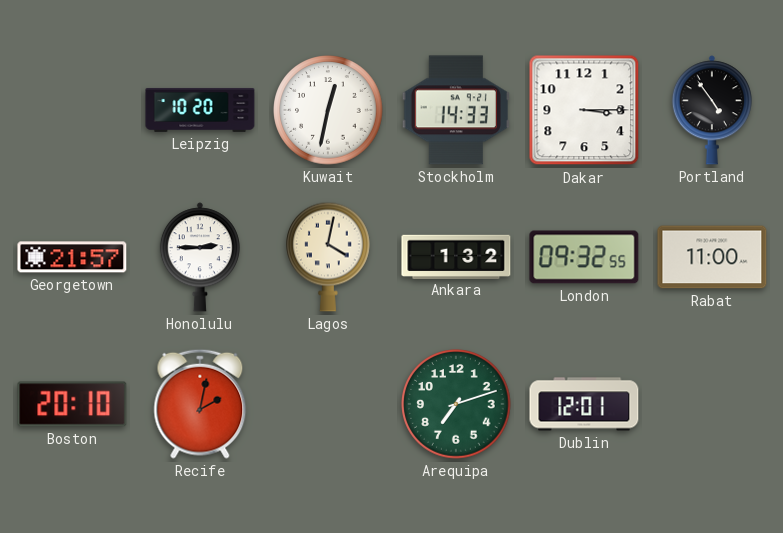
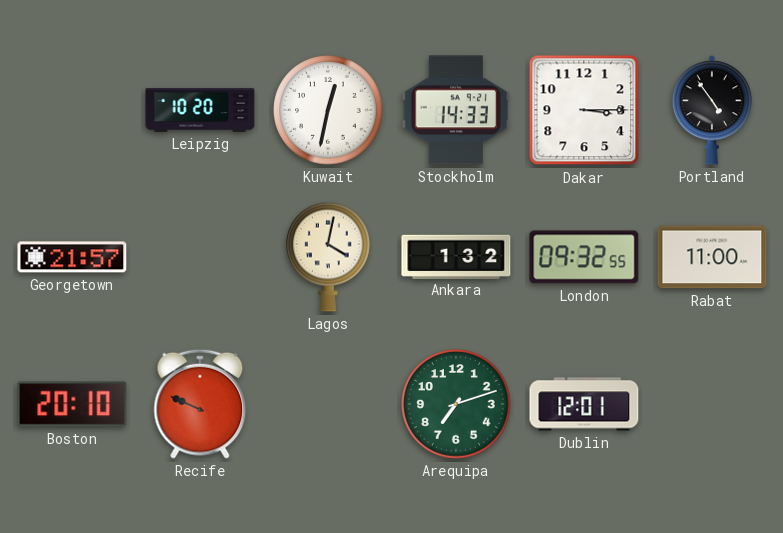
Honolulu: 2:45 -> none (200, 257)
Recife: 2:02 -> 9:49 (200, 404)
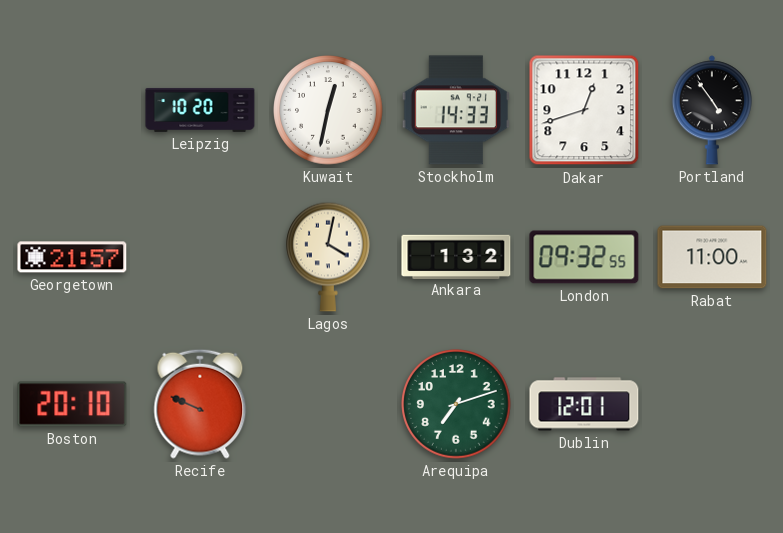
Dakar: 3:15 -> 12:42 (584, 110)
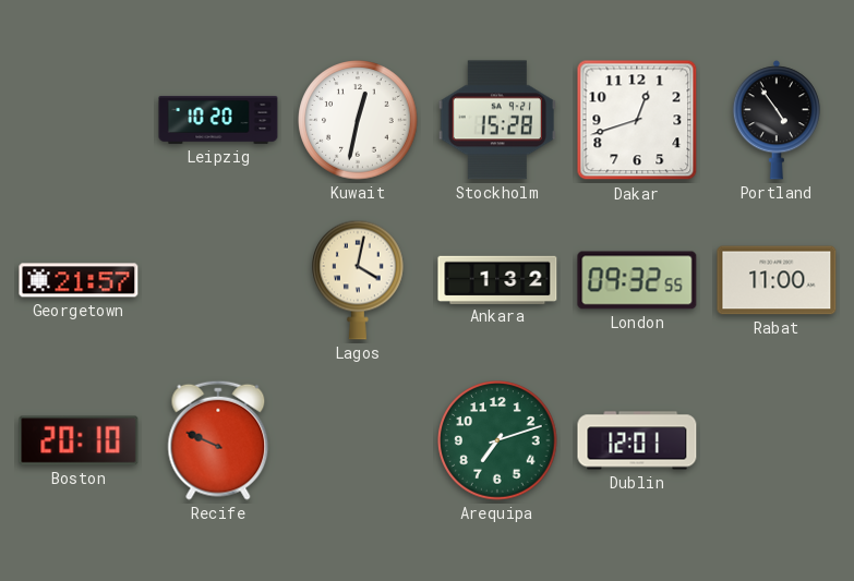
Stockholm: 14:33 -> 15:28 (497, 120)
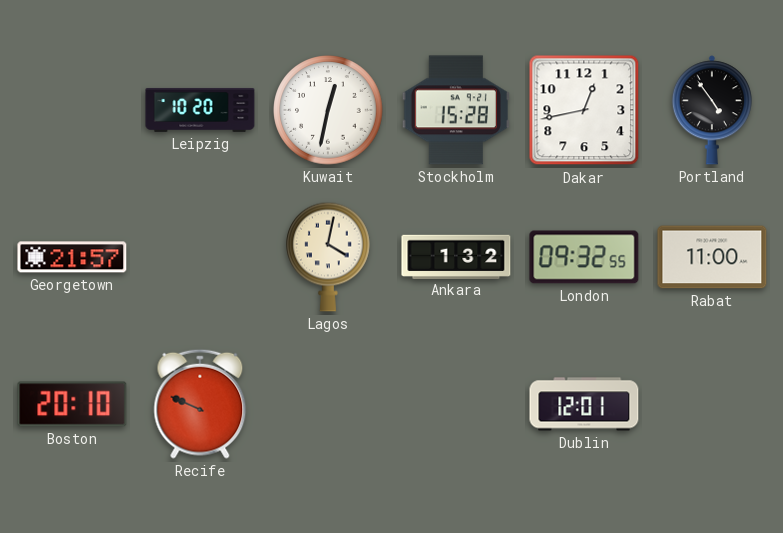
Dakar: 12:42 -> 12:43 (584, 110)
Arequipa: 7:12 -> none (497, 440)
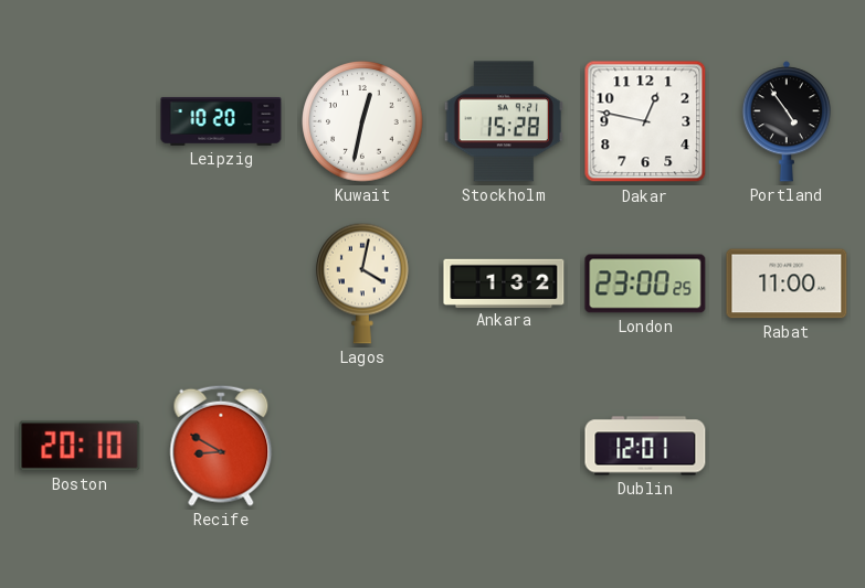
Dakar: 12:43 -> 12:47 (645, 121)
Georgetown: 21:57 -> none (72, 257)
London: 09:32 -> 23:00 (645, 284)
Recife: 9:49 -> 8:50 (221, 446)
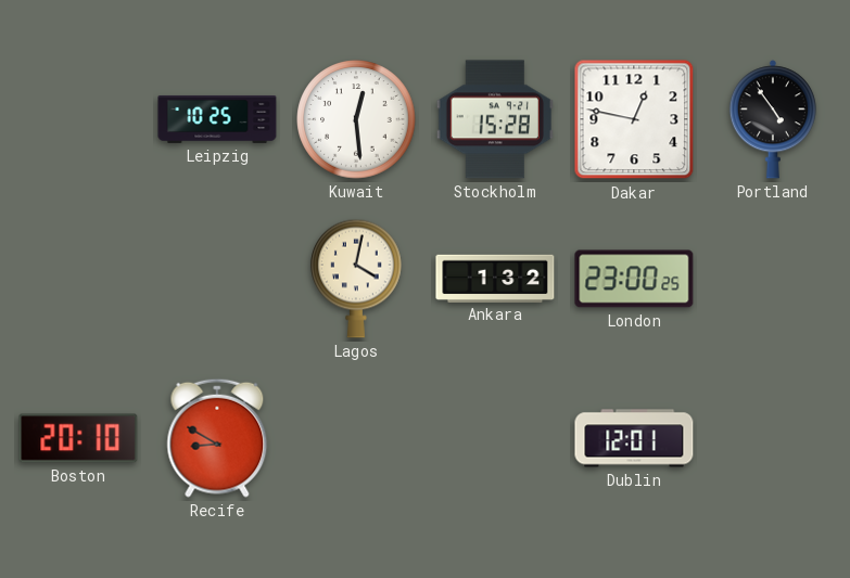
Leipzig: 10:20 -> 10:25 (217, 119)
Kuwait: 12:32 -> 12:29 (356, 119)
Rabat: 11:00 -> none (787, 284)
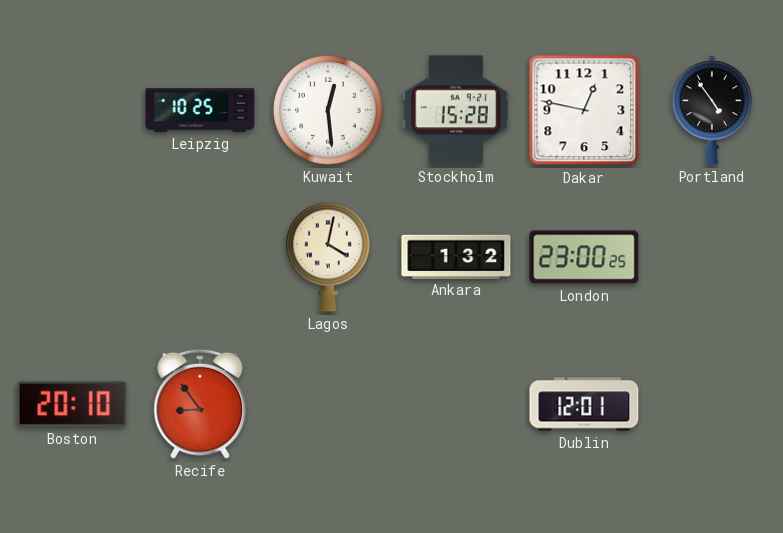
Recife: 8:50 -> 8:54 (200, 404)
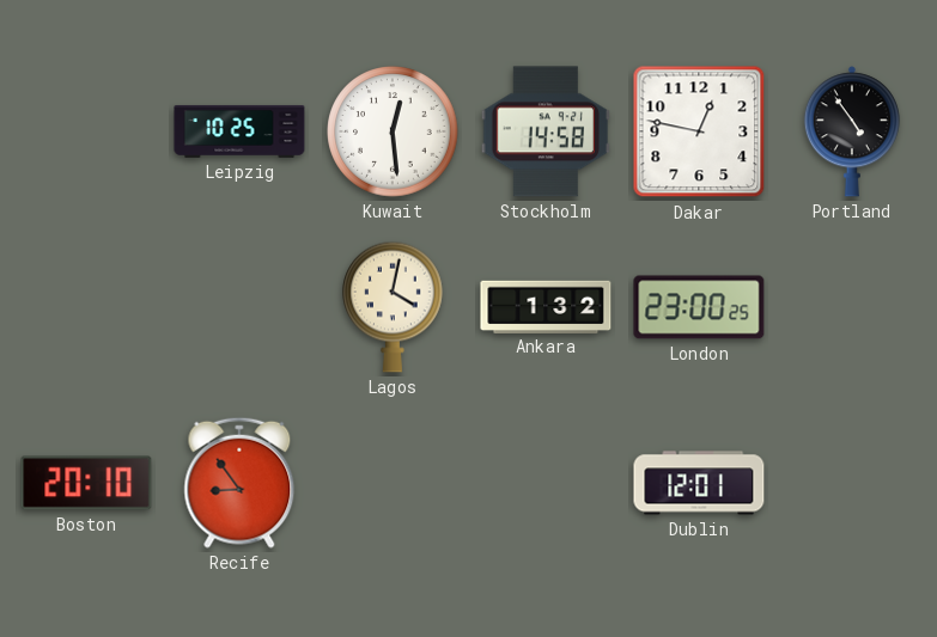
Stockholm: 15:28 -> 14:58 (546, 131)
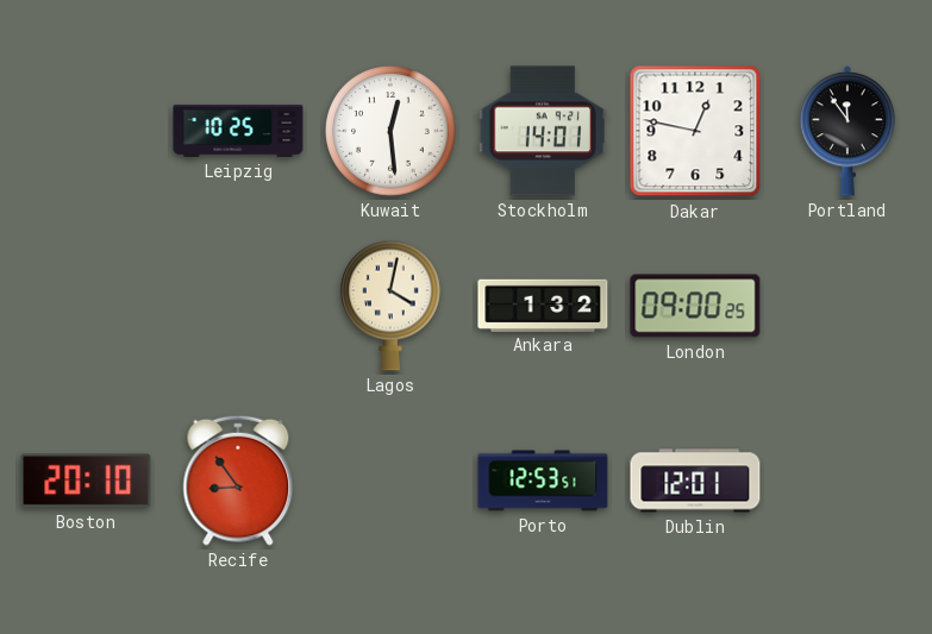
Stockholm: 14:58 -> 14:01 (543, 131)
Portland: 4:54 -> 11:54 (847, 131)
London: 23:00 -> 09:00 (695, 306)
Porto: none -> 12:53 (543, 481)
